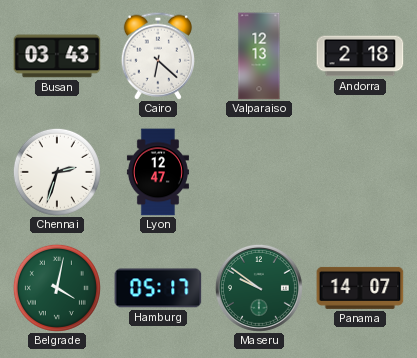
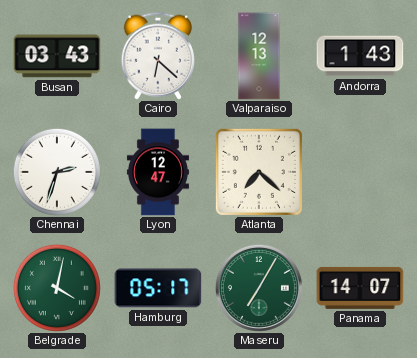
Andorra: 2:18 -> 1:43 (360, 56)
Atlanta: none -> 7:22 (259, 172)
Maseru: 9:51 -> 7:05 (259, 288)
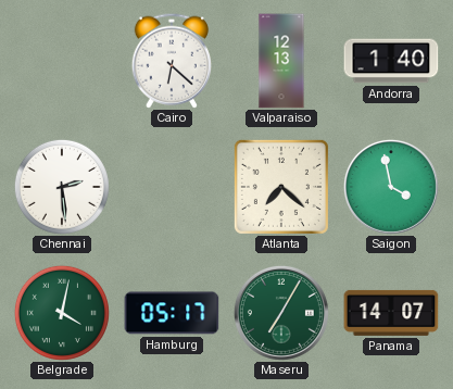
Busan: 03:43 -> none (57, 56)
Andorra: 1:43 -> 1:40 (391, 61)
Chennai: 2:33 -> 2:29 (62, 187)
Lyon: 12:47 -> none (158, 172)
Saigon: none -> 3:58 (391, 187)
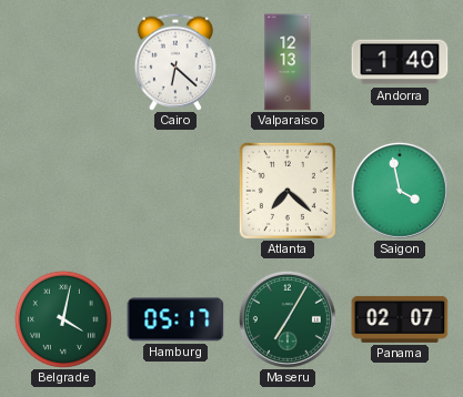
Chennai: 2:29 -> none (62, 187)
Panama: 14:07 -> 02:07 (400, 319)
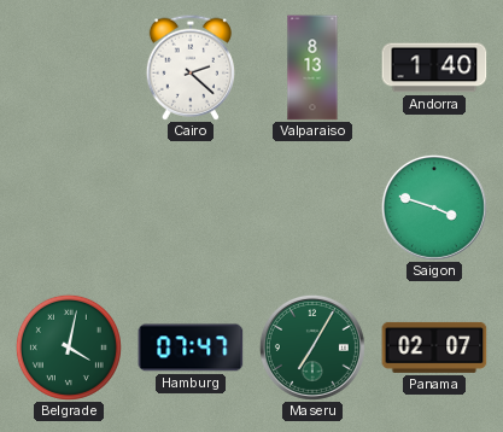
Cairo: 6:22 -> 2:22 (189, 68)
Valparaiso: 12:13 -> 8:13 (312, 68)
Atlanta: 7:22 -> none (288, 191)
Saigon: 3:58 -> 3:48 (434, 208)
Hamburg: 05:17 -> 07:47 (191, 348)
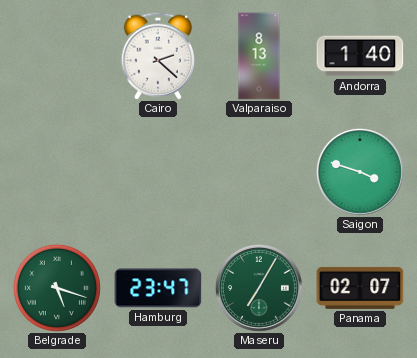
Belgrade: 4:02 -> 5:18 (57, 288)
Hamburg: 07:47 -> 23:47 (158, 288)
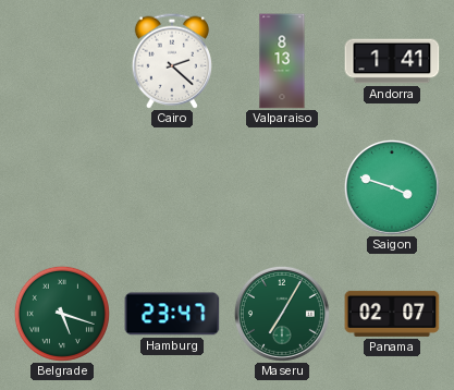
Andorra: 1:40 -> 1:41 (392, 61)
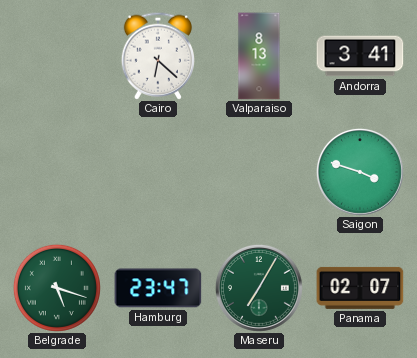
Cairo: 2:22 -> 6:22 (157, 56)
Andorra: 1:41 -> 3:41 (360, 56)
